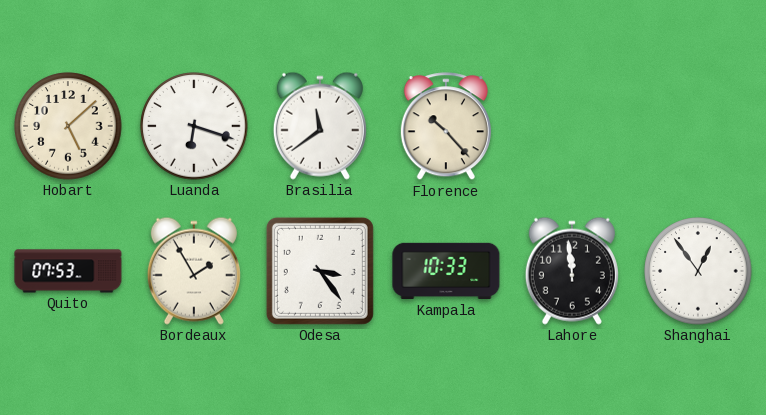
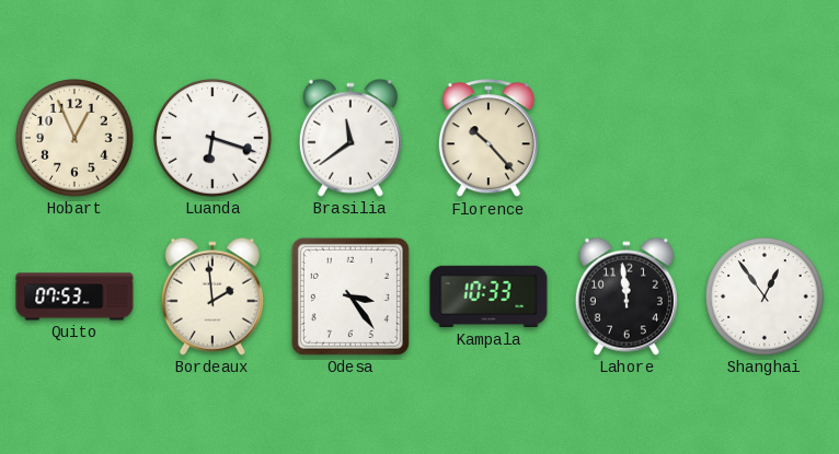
Hobart: 5:08 -> 12:56 (74, 138)
Bordeaux: 1:55 -> 1:59 (212, 296)
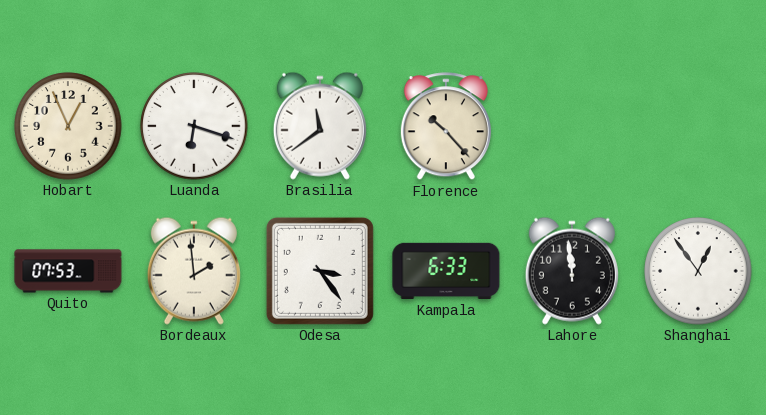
Kampala: 10:33 -> 6:33 (446, 271)
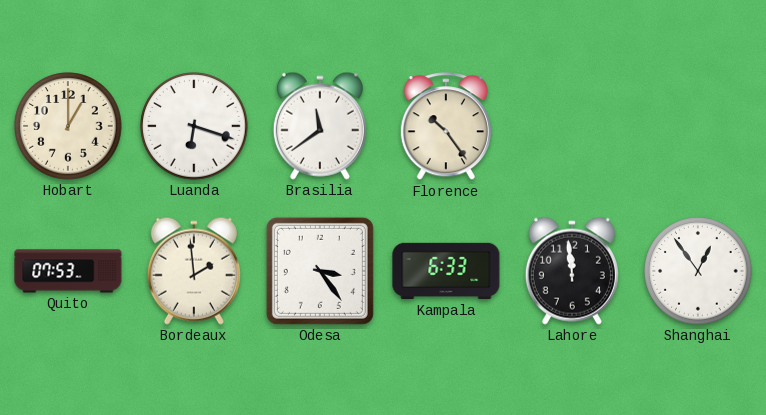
Hobart: 12:56 -> 1:00 (68, 126)
Florence: 10:23 -> 10:24 (446, 127)
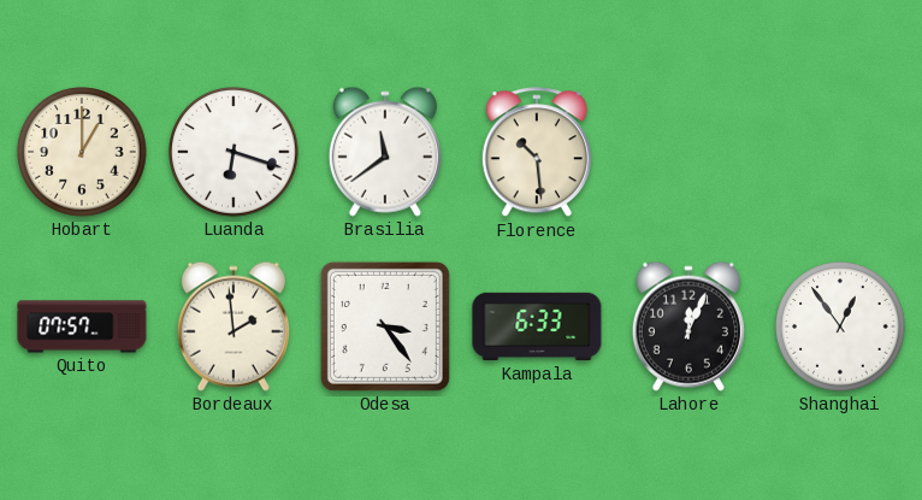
Florence: 10:24 -> 10:29 (537, 153)
Quito: 07:53 -> 07:57 (82, 327)
Lahore: 11:59 -> 12:04 (688, 327)
